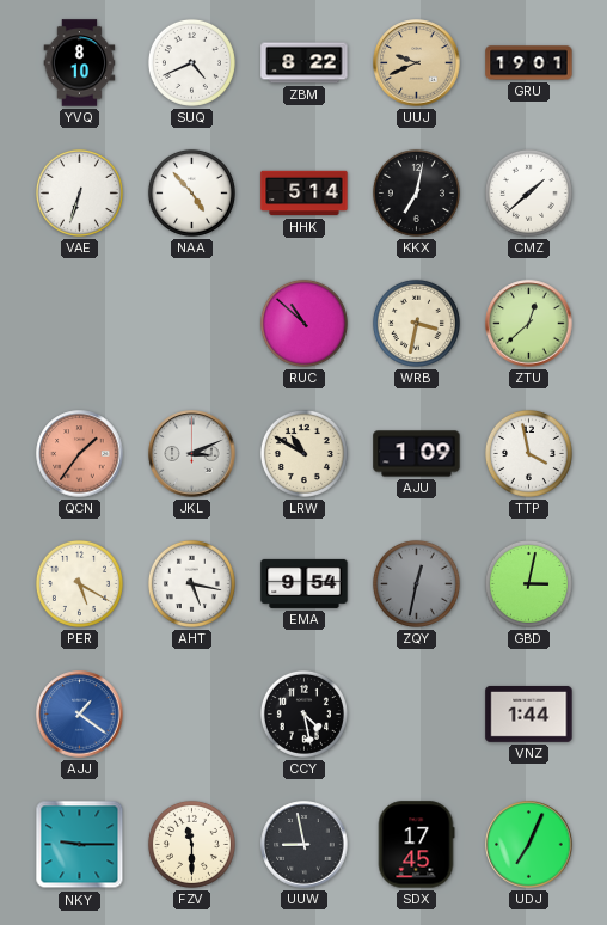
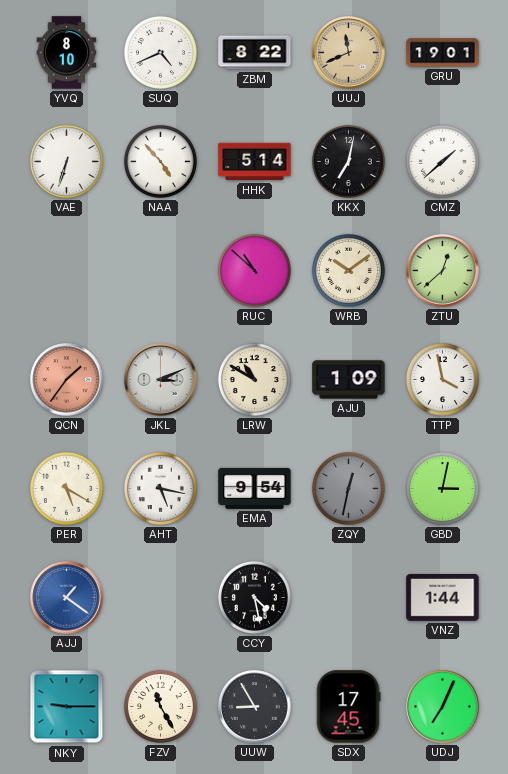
UUJ: 9:41 -> 11:41 (349, 53)
WRB: 3:32 -> 10:09 (348, 270)
FZV: 11:30 -> 11:25 (160, 706)
UUW: 8:58 -> 8:55 (255, 707)
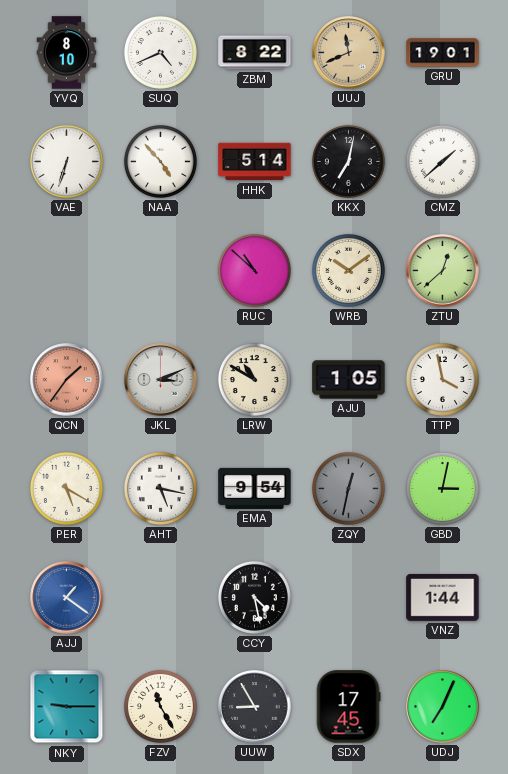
AJU: 1:09 -> 1:05 (349, 380)
